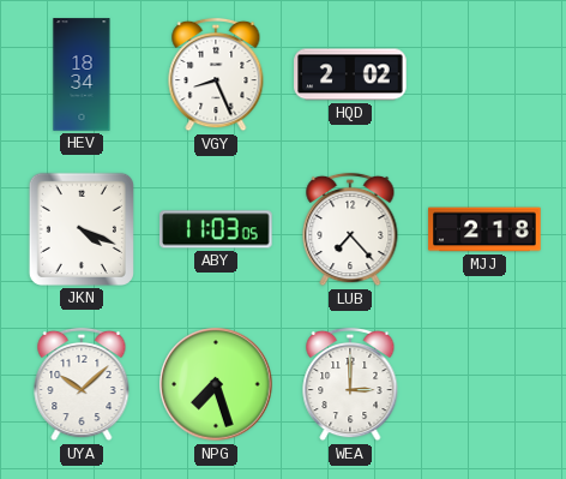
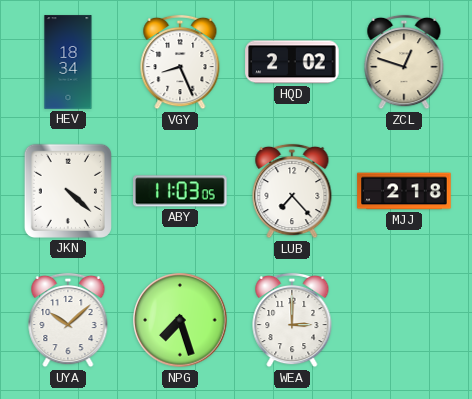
ZCL: none -> 12:48 (404, 62)
JKN: 4:19 -> 4:22 (68, 191)
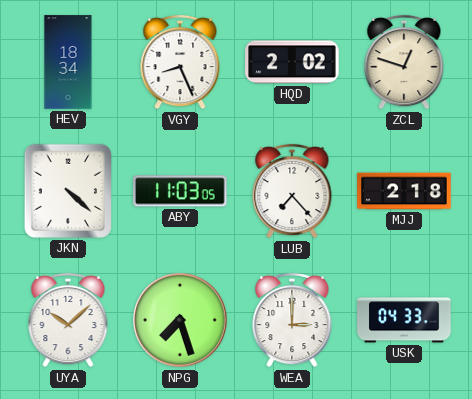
USK: none -> 04:33 (404, 320)
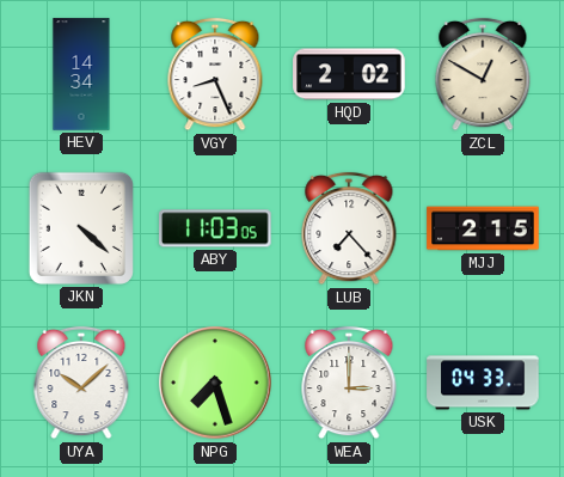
HEV: 18:34 -> 14:34 (81, 74)
ZCL: 12:48 -> 12:50 (483, 74)
MJJ: 2:18 -> 2:15 (483, 228)
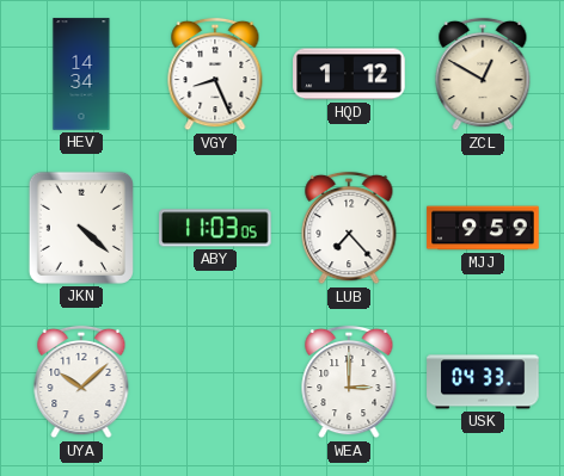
HQD: 2:02 -> 1:12 (349, 74)
MJJ: 2:15 -> 9:59 (483, 228)
NPG: 7:27 -> none (215, 383)
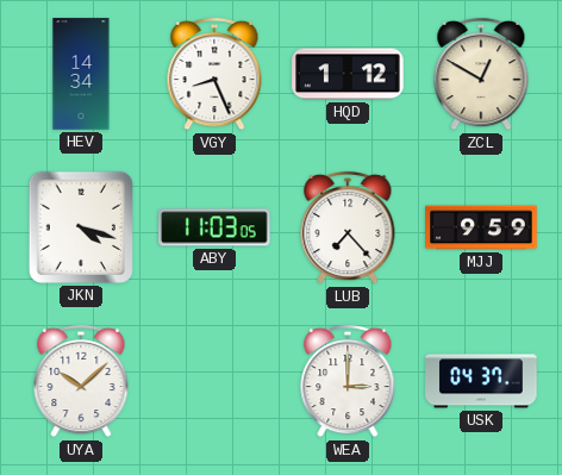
JKN: 4:22 -> 4:18 (81, 227)
USK: 04:33 -> 04:37 (481, 381)
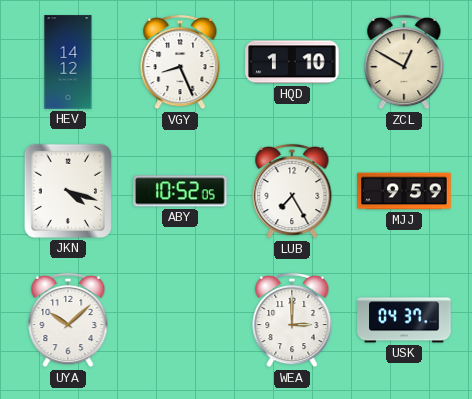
HEV: 14:34 -> 14:12 (68, 62)
HQD: 1:12 -> 1:10 (292, 62)
ABY: 11:03 -> 10:52 (180, 191)
LUB: 7:23 -> 7:25 (292, 191)
